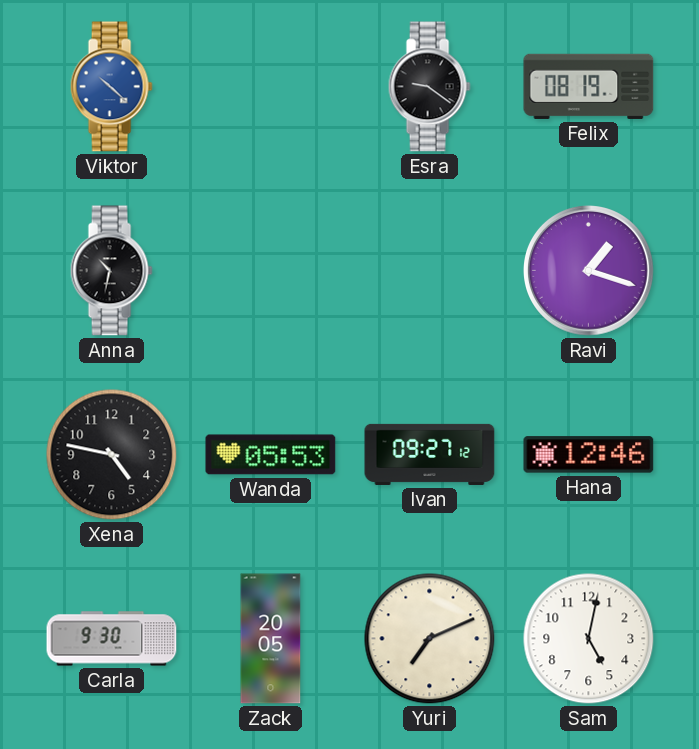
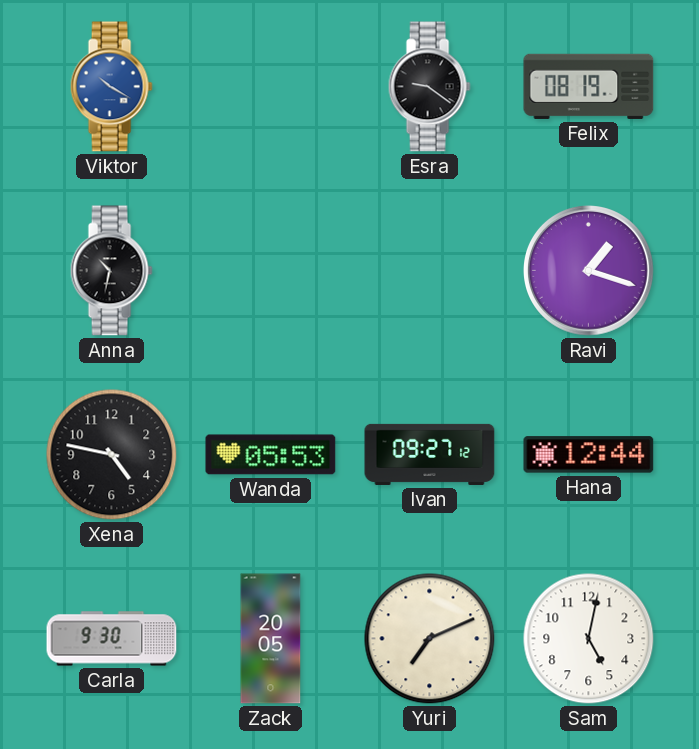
Viktor: 10:22 -> 10:20 (111, 87)
Hana: 12:46 -> 12:44 (589, 455)
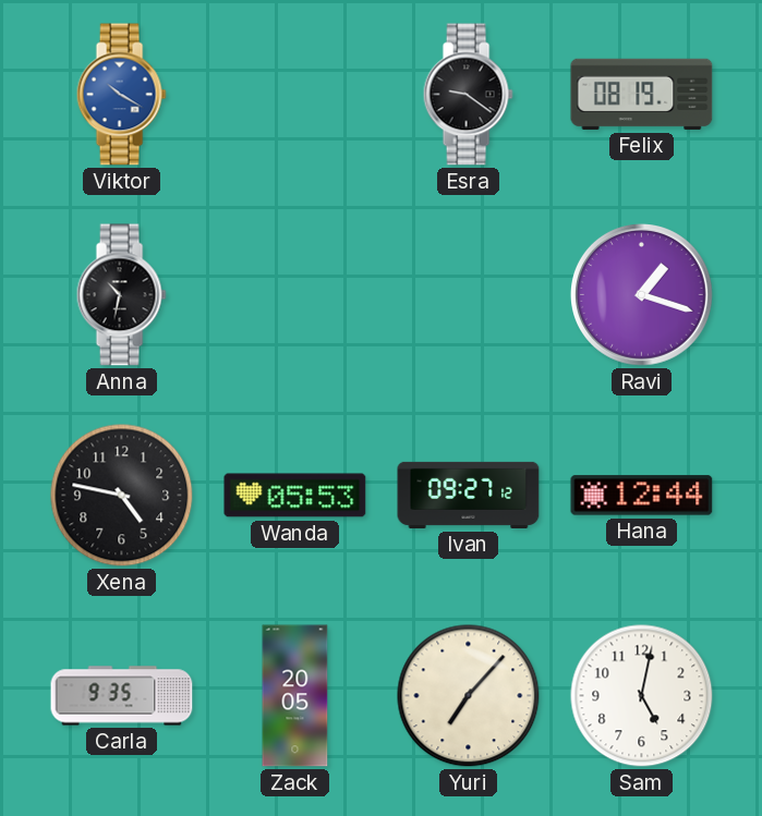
Carla: 9:30 -> 9:35 (122, 696)
Yuri: 7:11 -> 7:07 (469, 696)
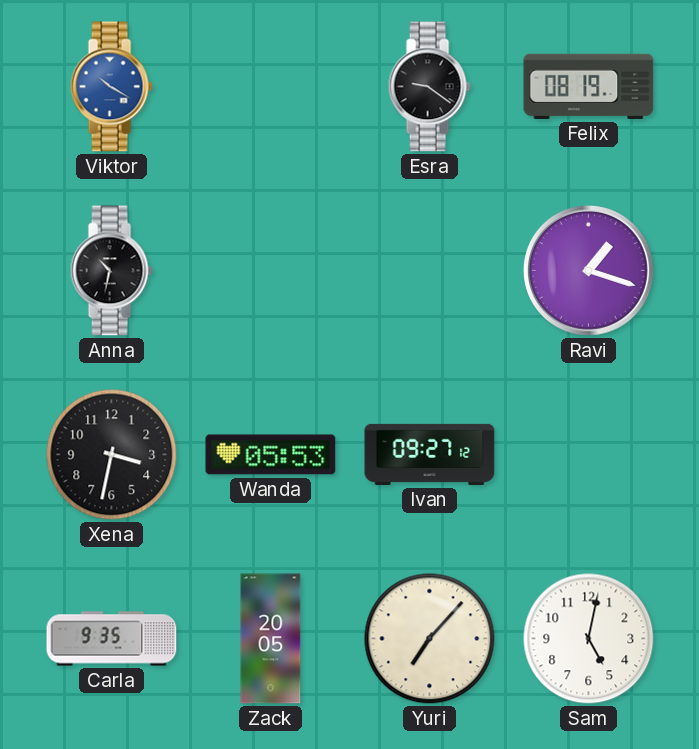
Xena: 4:47 -> 3:32 (112, 455)
Hana: 12:44 -> none (642, 496)
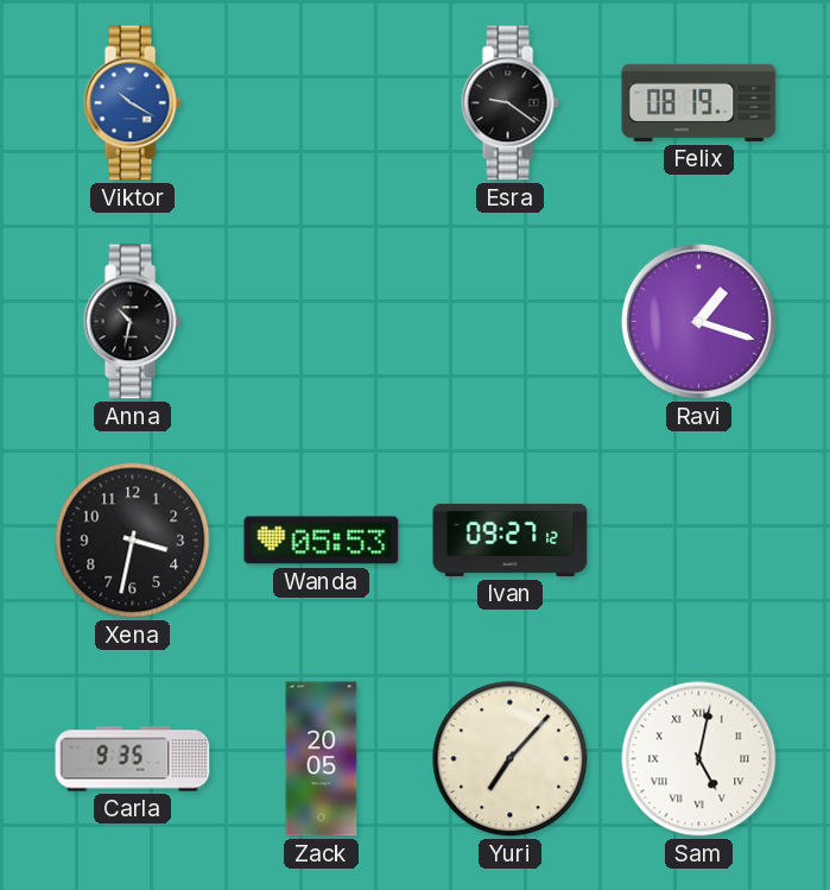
Sam numerals: Arabic -> Roman (699, 759)
